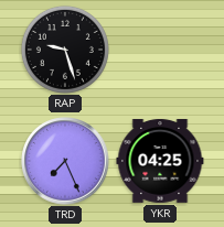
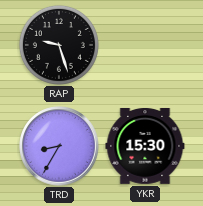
TRD: 7:26 -> 8:35 (59, 146)
YKR: 04:25 -> 15:30 (145, 146)
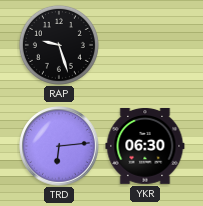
TRD: 8:35 -> 6:14 (59, 146)
YKR: 15:30 -> 06:30 (145, 146)
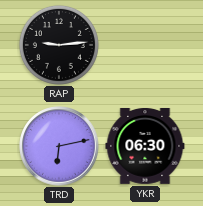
RAP: 9:27 -> 9:14 (59, 45)
TRD: 6:14 -> 6:13 (59, 146)
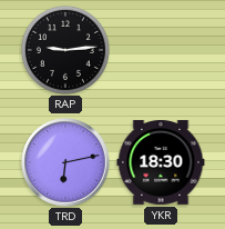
YKR: 06:30 -> 18:30 (161, 162)
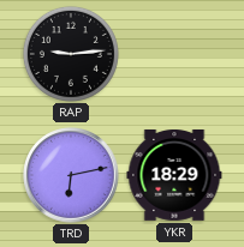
YKR: 18:30 -> 18:29 (174, 175)
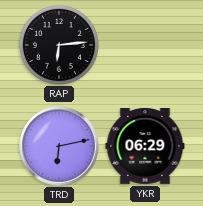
RAP: 9:14 -> 6:14 (59, 45)
YKR: 18:29 -> 06:29 (145, 146)
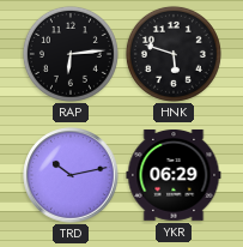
HNK: none -> 5:48 (174, 54)
TRD: 6:13 -> 10:13 (71, 175)
